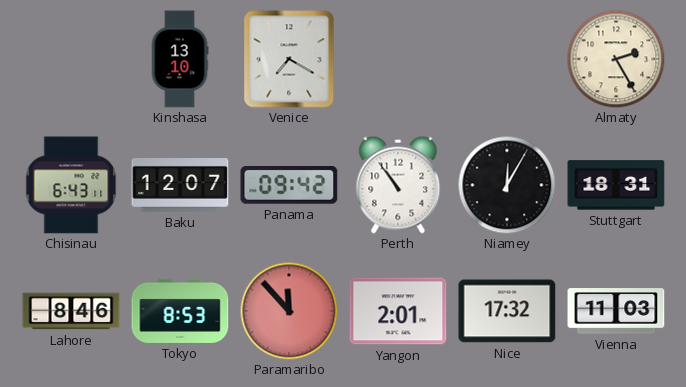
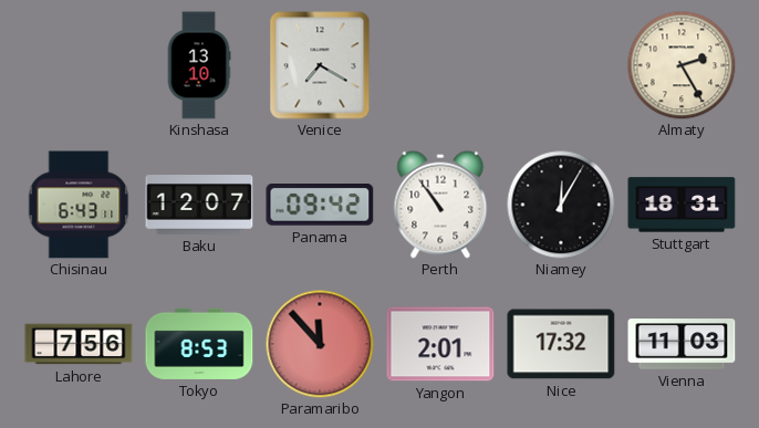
Lahore: 8:46 -> 7:56 (79, 344)
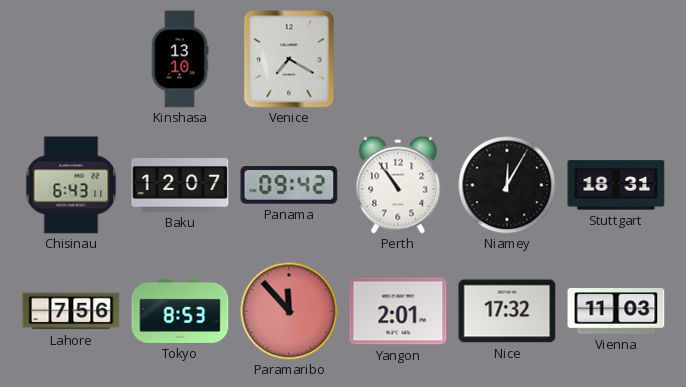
Almaty: 2:25 -> none (682, 65)
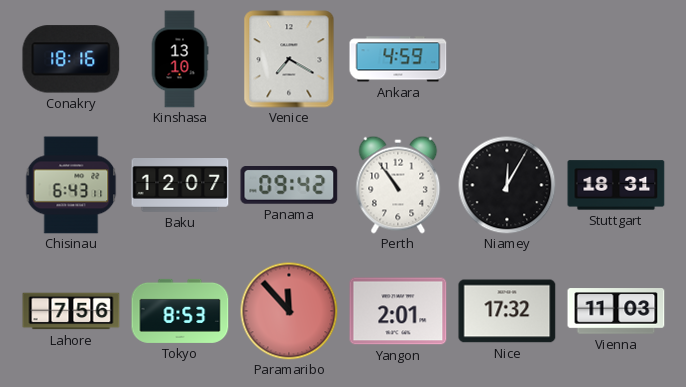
Conakry: none -> 18:16 (71, 59)
Ankara: none -> 4:59 (398, 59)
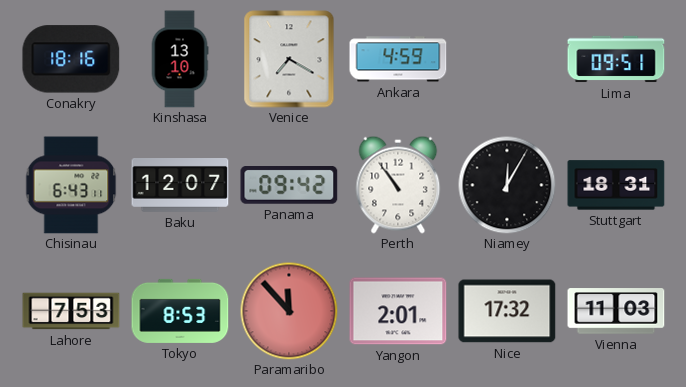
Lima: none -> 09:51 (616, 59)
Lahore: 7:56 -> 7:53 (71, 311)
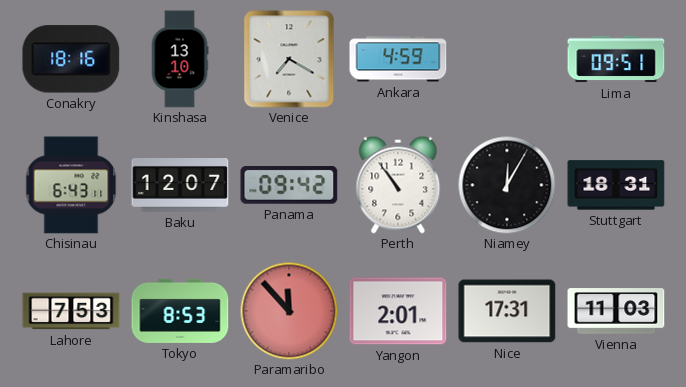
Nice: 17:32 -> 17:31 (507, 311)
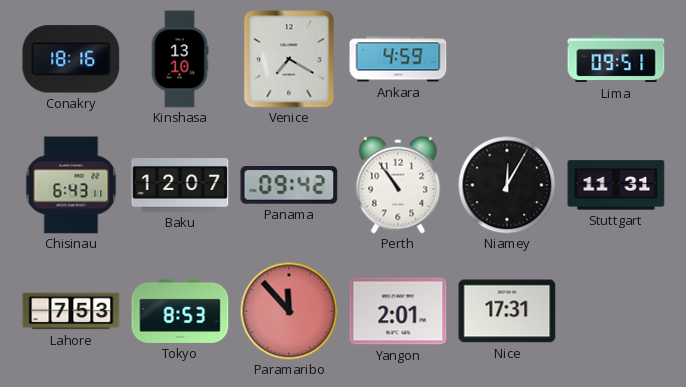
Stuttgart: 18:31 -> 11:31 (616, 185)
Vienna: 11:03 -> none (616, 311)
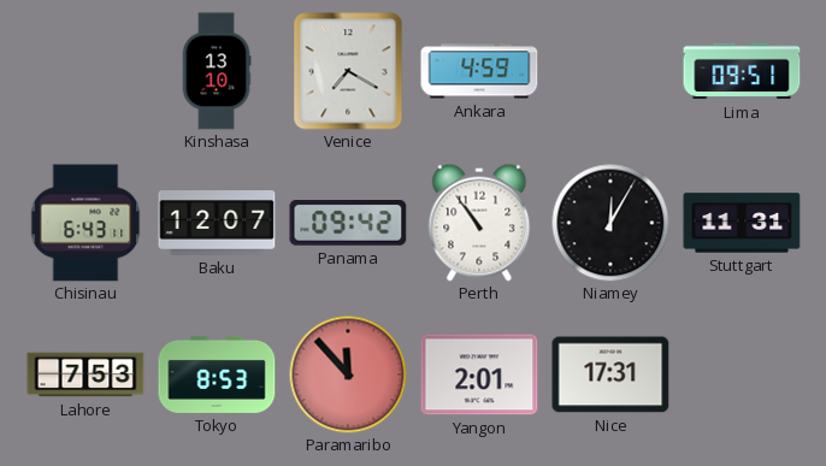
Conakry: 18:16 -> none (71, 59)
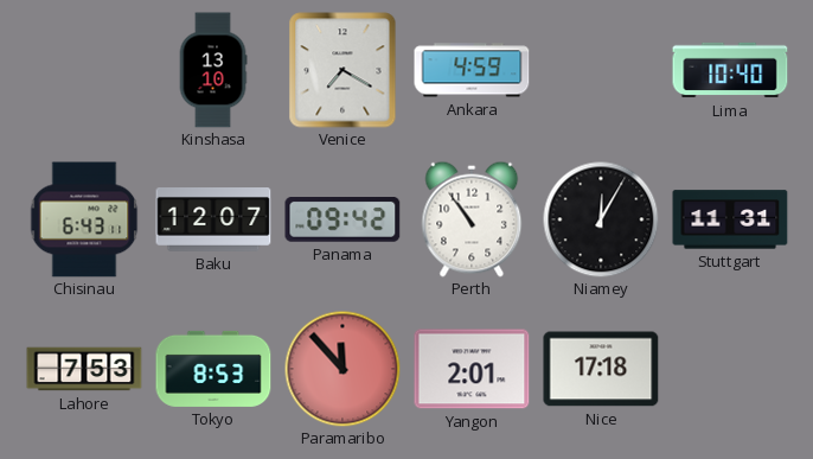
Lima: 09:51 -> 10:40 (730, 70)
Nice: 17:31 -> 17:18 (601, 369)
